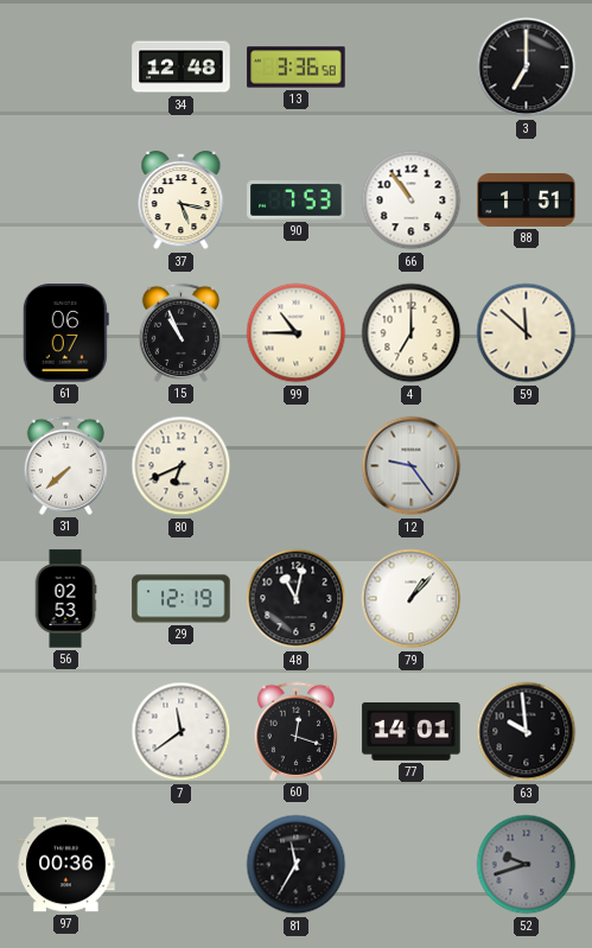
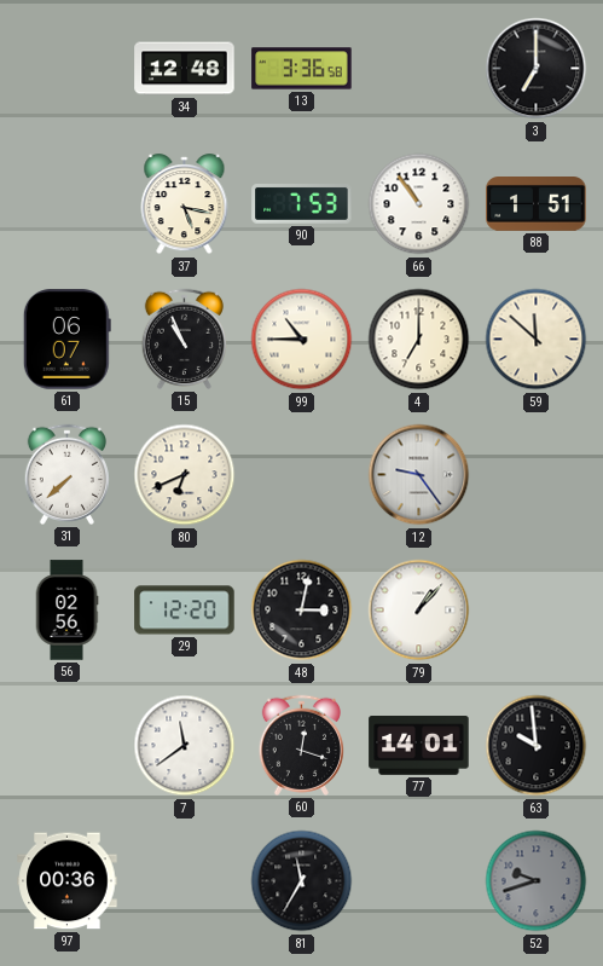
56: 02:53 -> 02:56 (66, 611)
29: 12:19 -> 12:20 (185, 611)
48: 11:02 -> 3:02 (302, 611)
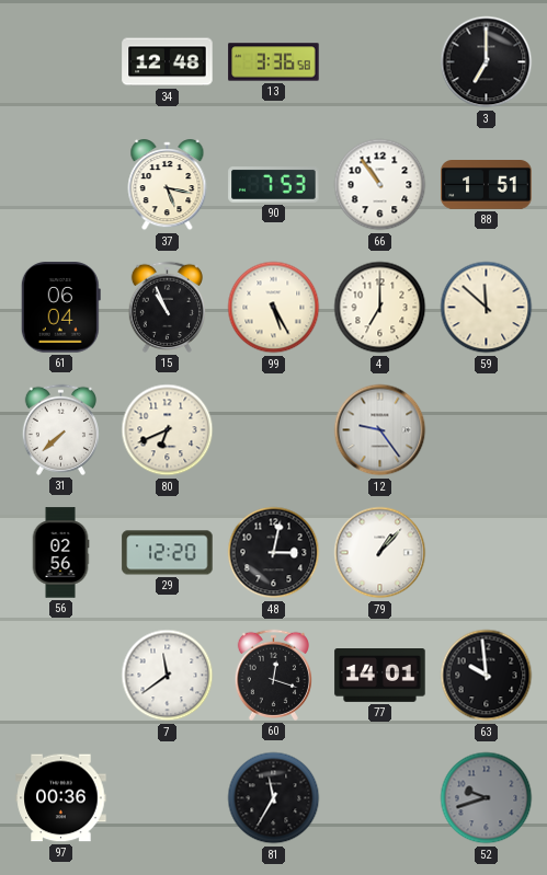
61: 06:07 -> 06:04 (60, 308)
99: 10:45 -> 5:25 (274, 308)
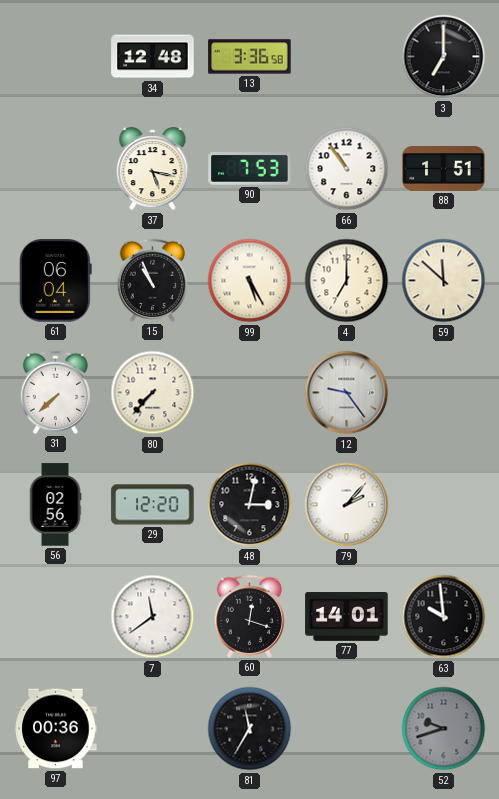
80: 6:41 -> 7:37 (153, 393)
79: 1:07 -> 2:07 (347, 505)
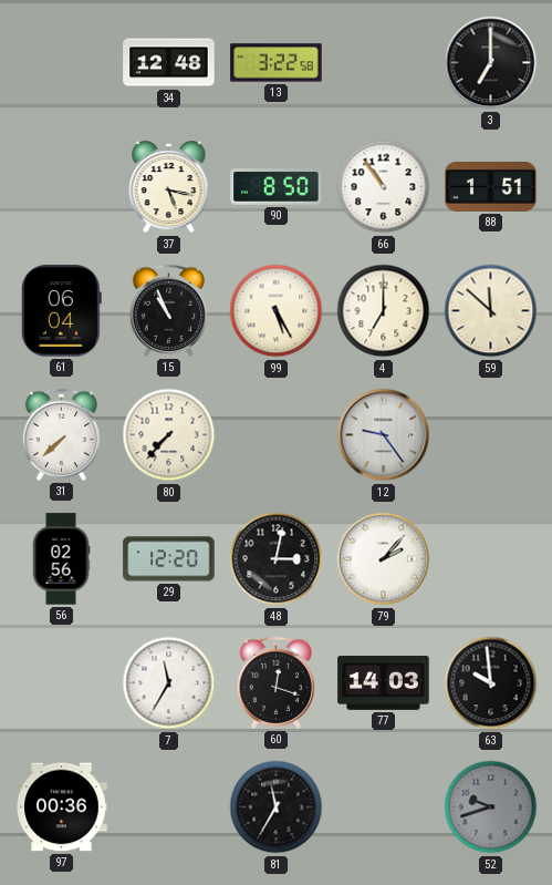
13: 3:36 -> 3:22 (277, 63)
90: 7:53 -> 8:50 (277, 187)
7: 11:39 -> 11:35 (169, 683)
77: 14:01 -> 14:03 (384, 683)
